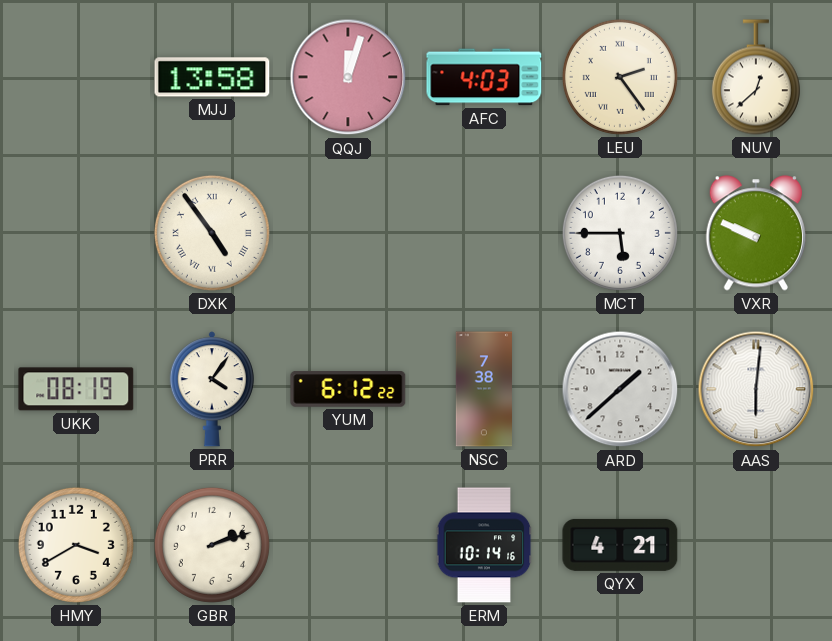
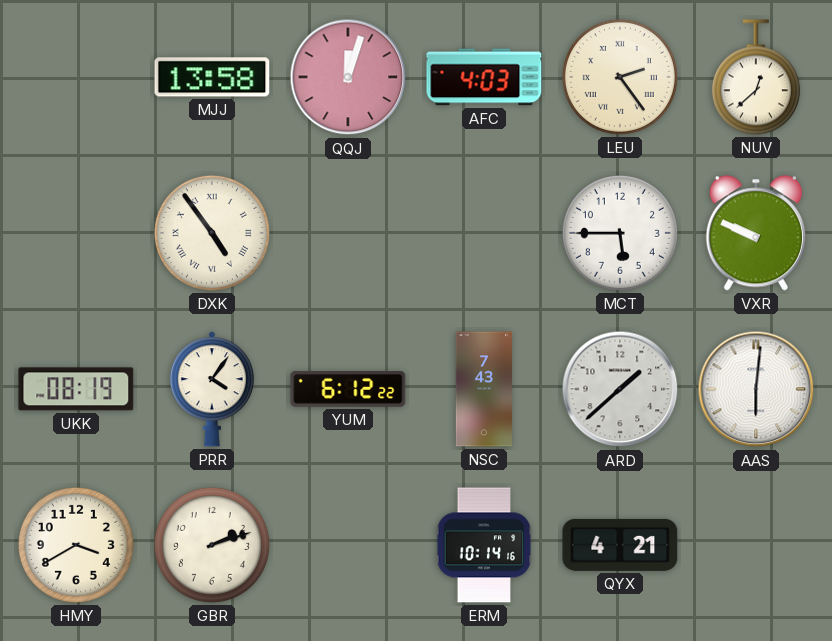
NSC: 7:38 -> 7:43 (483, 389)
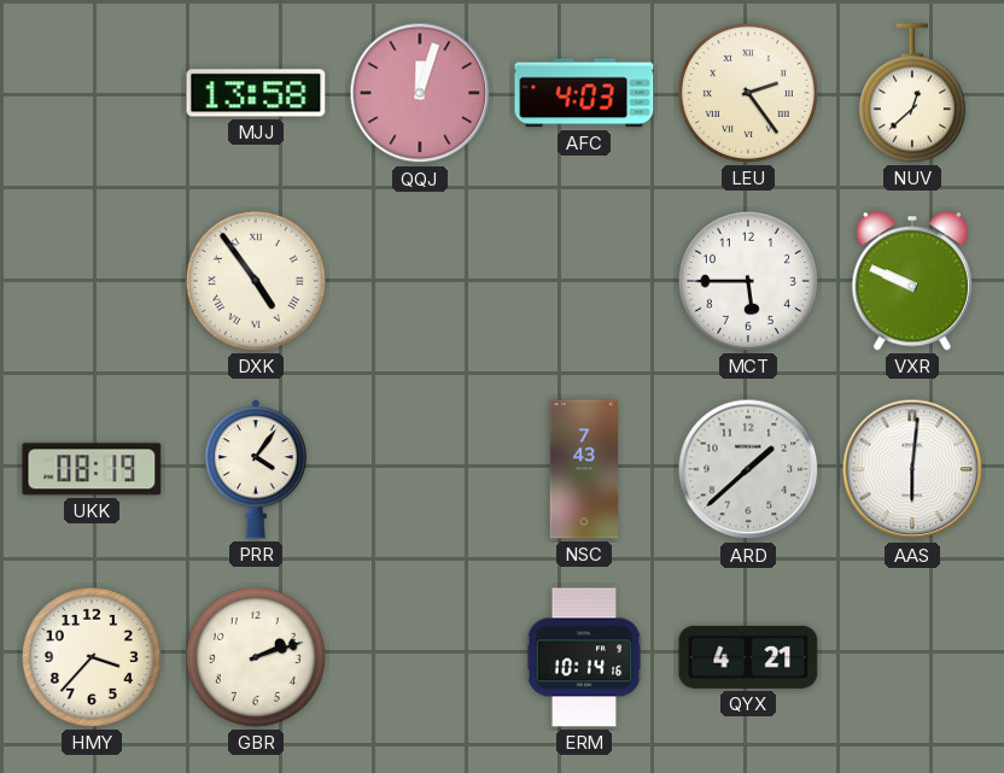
YUM: 6:12 -> none (348, 390)
HMY: 3:40 -> 3:37 (92, 657)
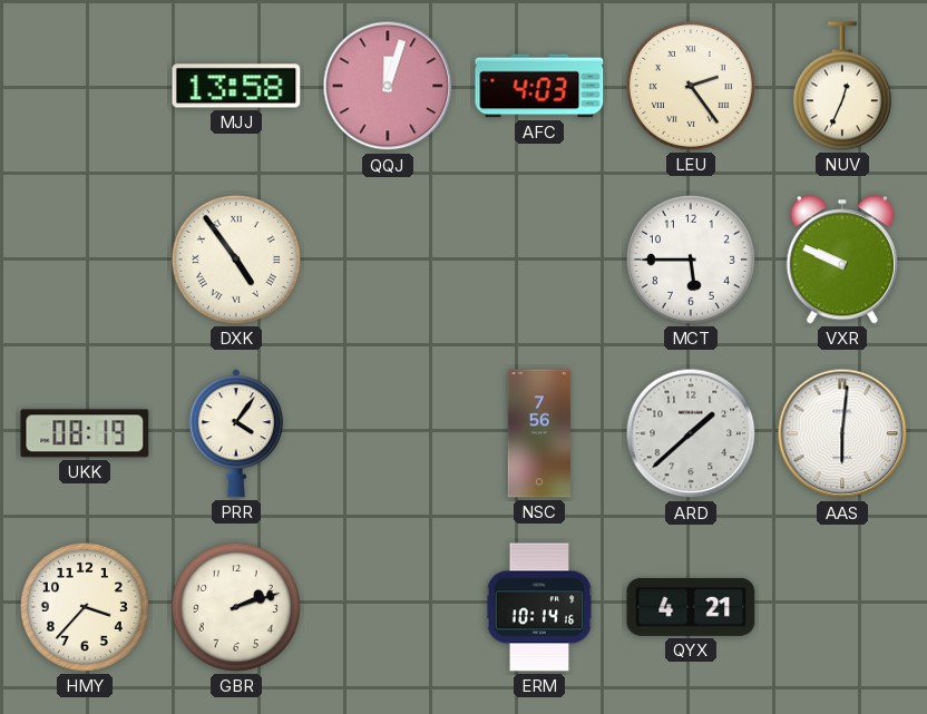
NUV: 12:38 -> 12:34 (842, 86)
NSC: 7:43 -> 7:56 (538, 433)
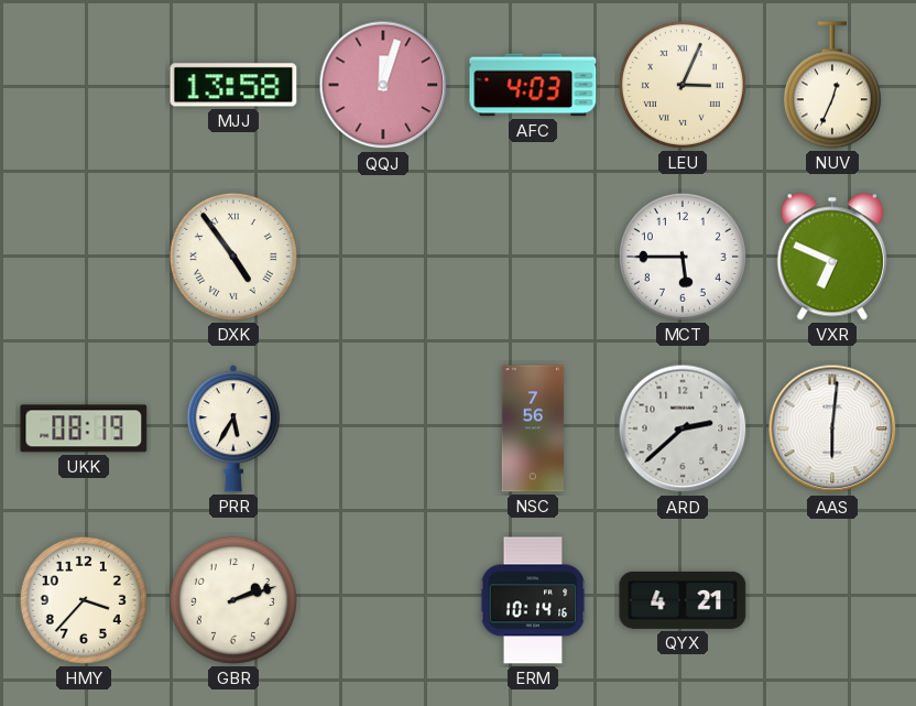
LEU: 2:24 -> 3:04 (683, 85)
VXR: 9:49 -> 6:49 (832, 257)
PRR: 4:06 -> 5:35 (233, 428)
ARD: 1:38 -> 2:38 (683, 428)
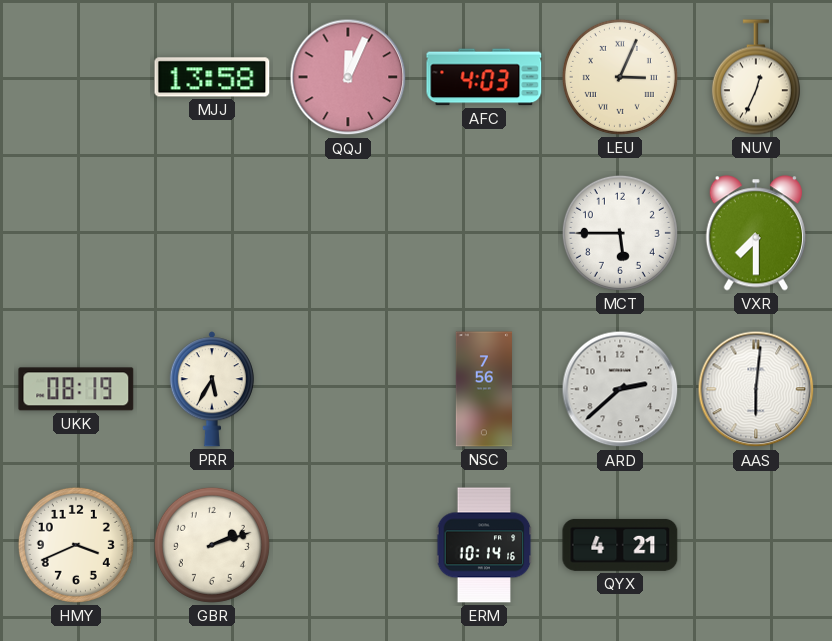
QQJ: 12:03 -> 12:04 (348, 77)
DXK: 4:54 -> none (233, 257)
VXR: 6:49 -> 7:30 (756, 233)
HMY: 3:37 -> 3:41 (76, 545)
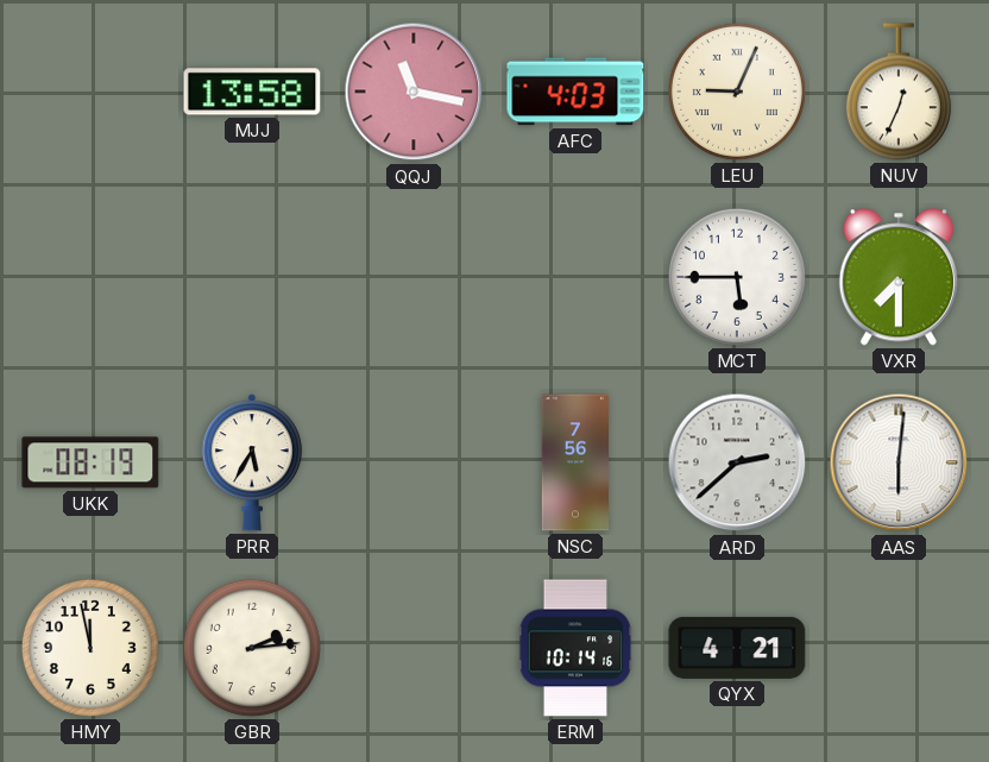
QQJ: 12:04 -> 11:17 (414, 92)
LEU: 3:04 -> 9:04 (737, 92)
HMY: 3:41 -> 11:58 (90, 648)
GBR: 2:12 -> 2:14 (252, 648)
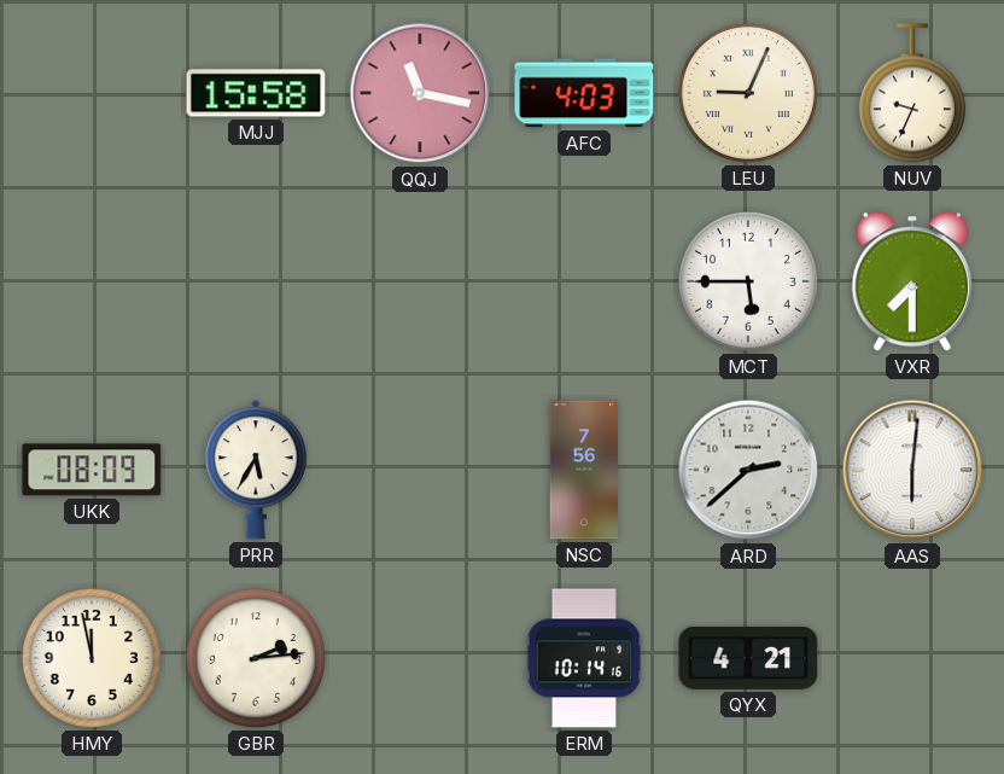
MJJ: 13:58 -> 15:58 (256, 93)
NUV: 12:34 -> 9:34 (912, 93)
UKK: 08:19 -> 08:09 (92, 470)
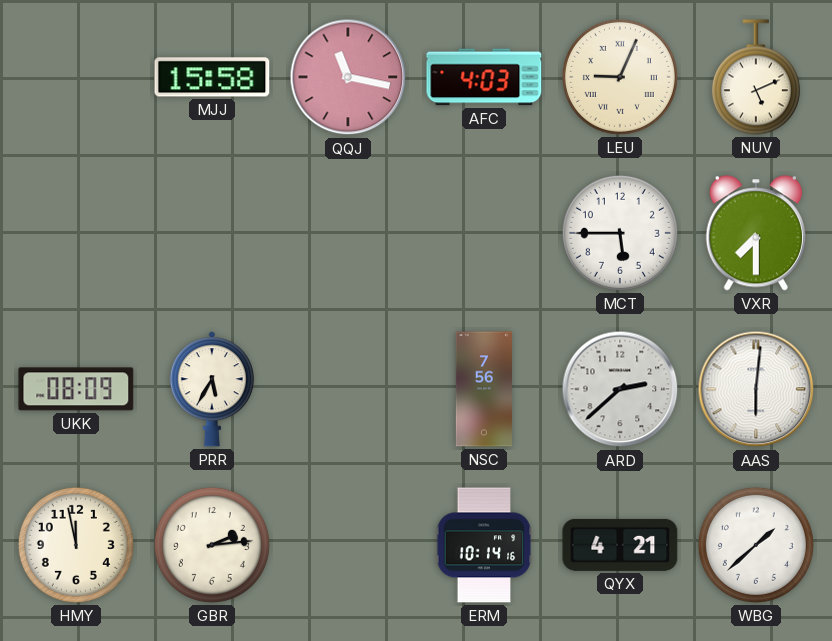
NUV: 9:34 -> 5:11 (756, 77)
WBG: none -> 1:38 (756, 545)
